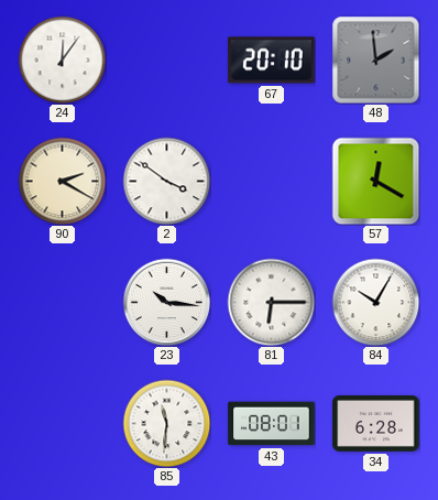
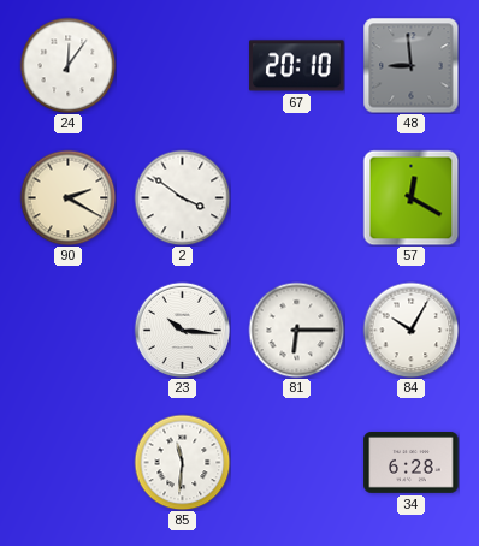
48: 1:59 -> 8:59 (410, 65)
43: 08:01 -> none (272, 424)
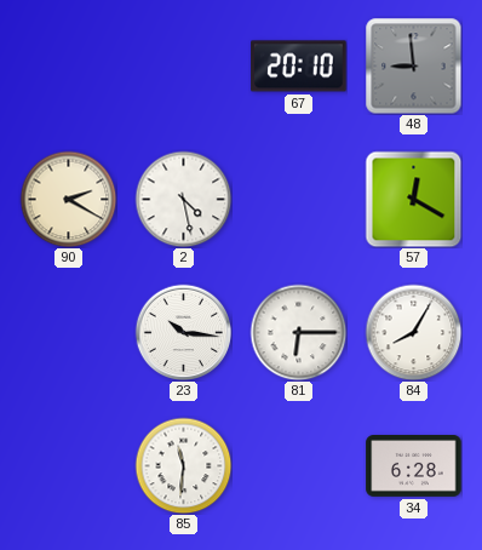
24: 12:06 -> none (67, 65)
2: 3:51 -> 4:28 (183, 199)
84: 10:05 -> 8:05 (413, 332)
